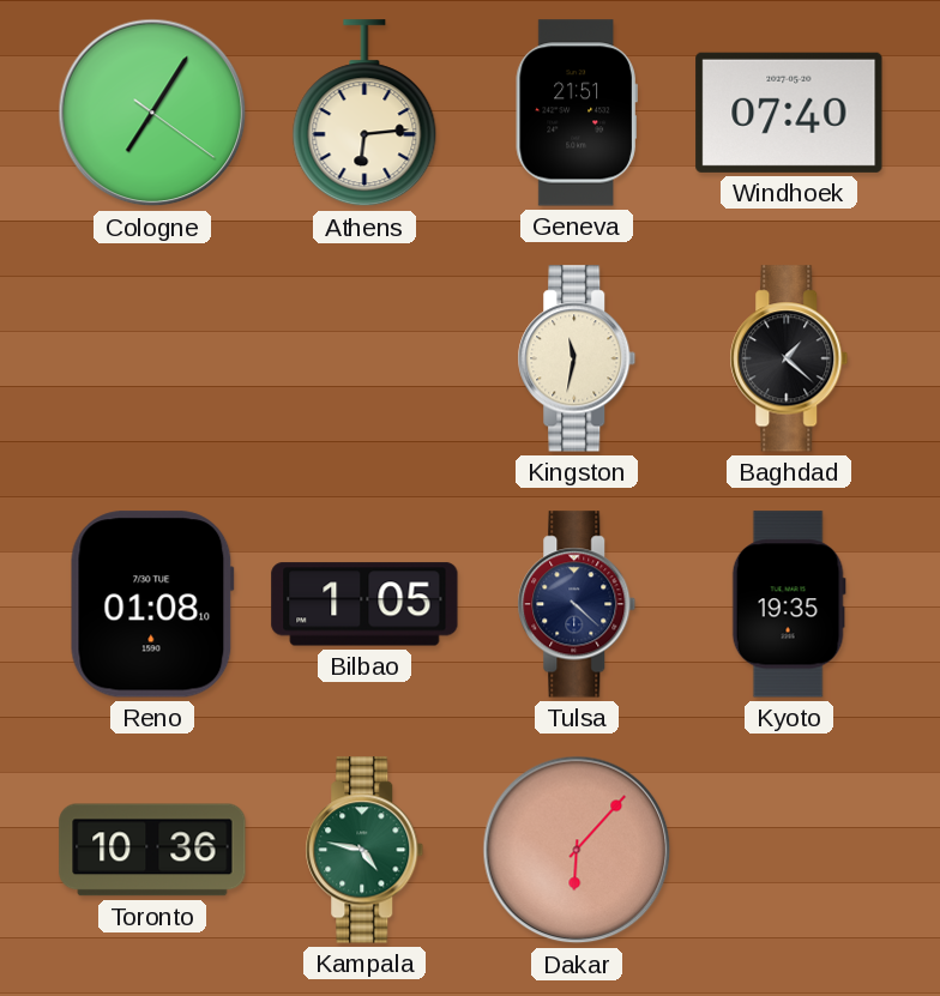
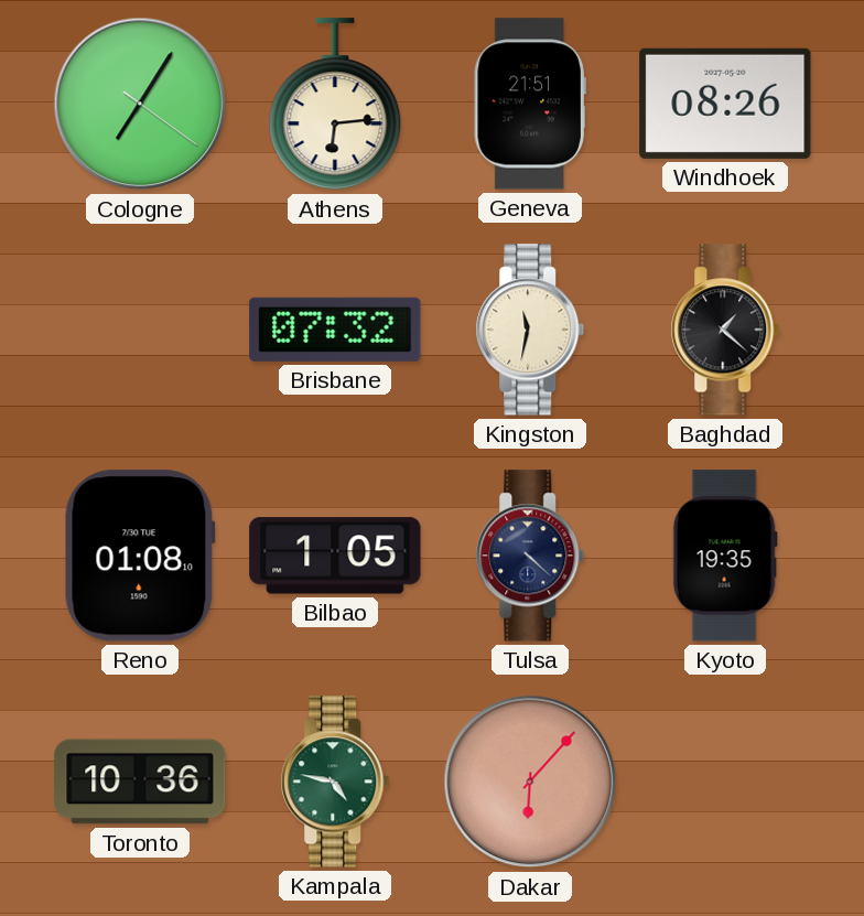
Windhoek: 07:40 -> 08:26 (725, 104)
Brisbane: none -> 07:32 (335, 330)
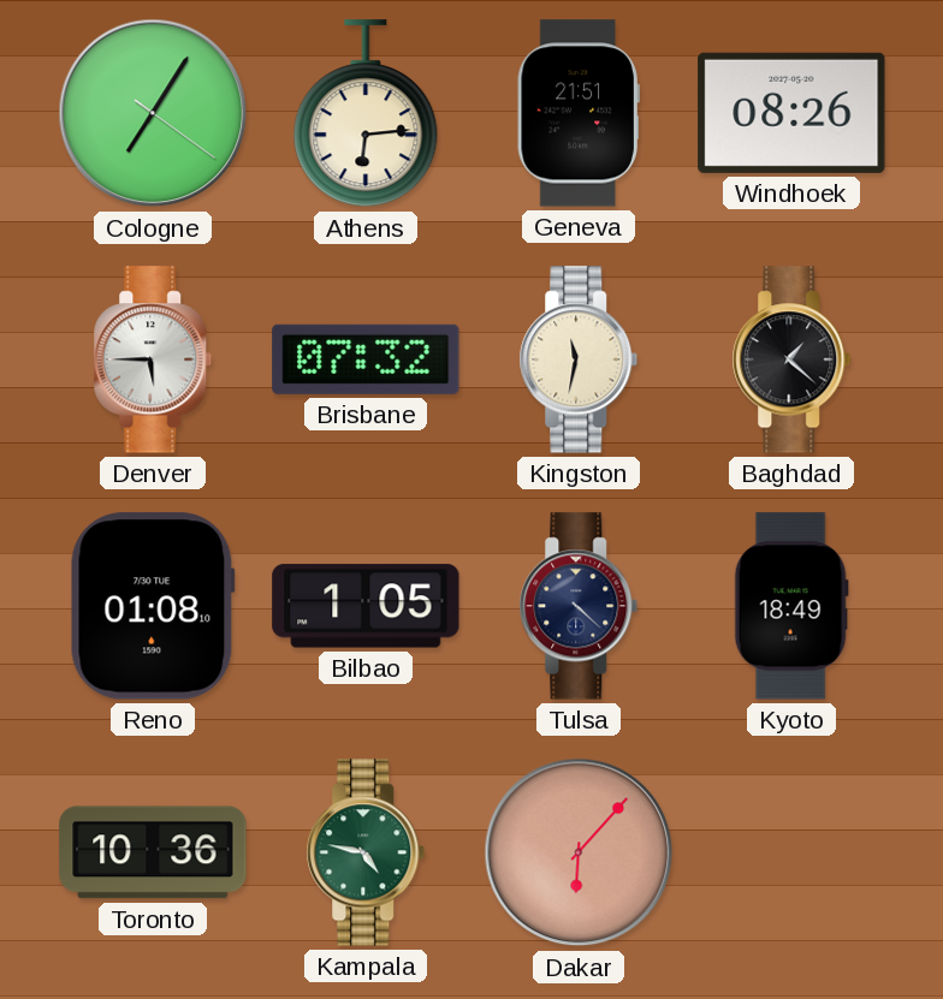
Denver: none -> 5:45 (153, 359)
Kyoto: 19:35 -> 18:49 (791, 606)
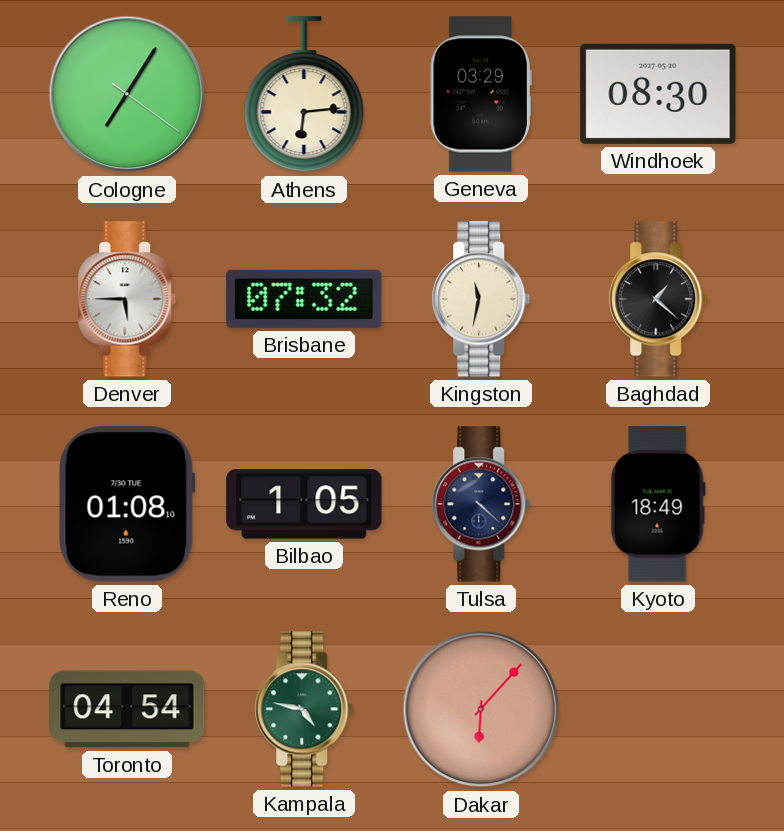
Geneva: 21:51 -> 03:29 (481, 94)
Windhoek: 08:26 -> 08:30 (658, 94)
Toronto: 10:36 -> 04:54 (127, 709)
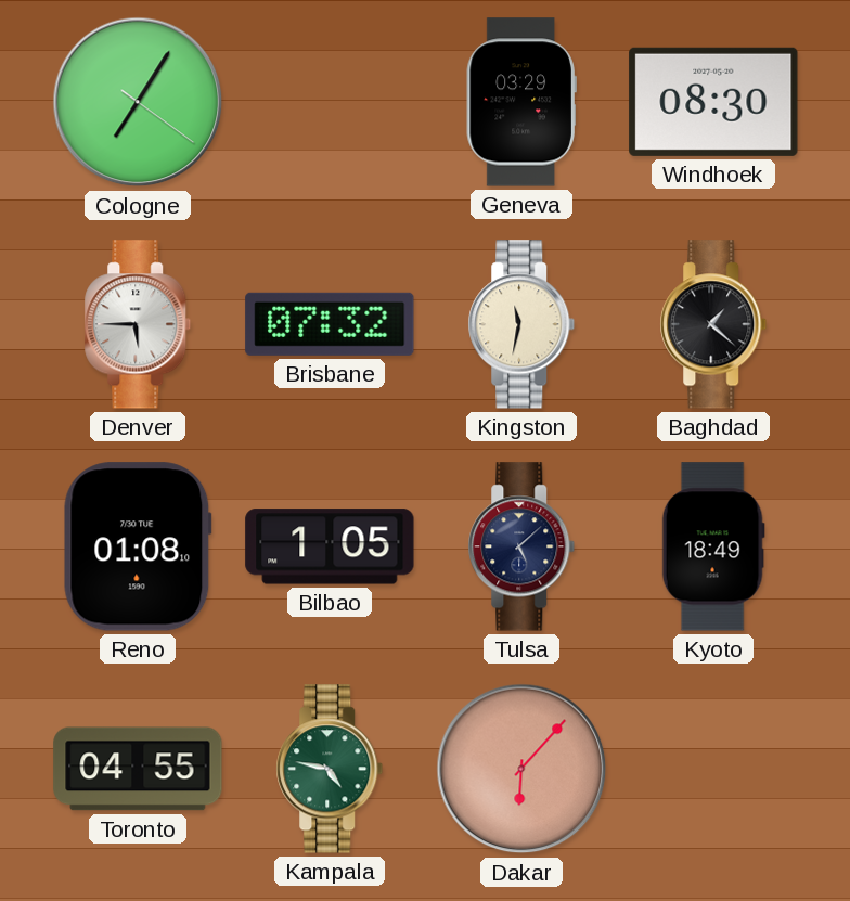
Athens: 6:14 -> none (304, 95)
Tulsa: 4:22 -> 5:08 (521, 546)
Toronto: 04:54 -> 04:55 (138, 769)
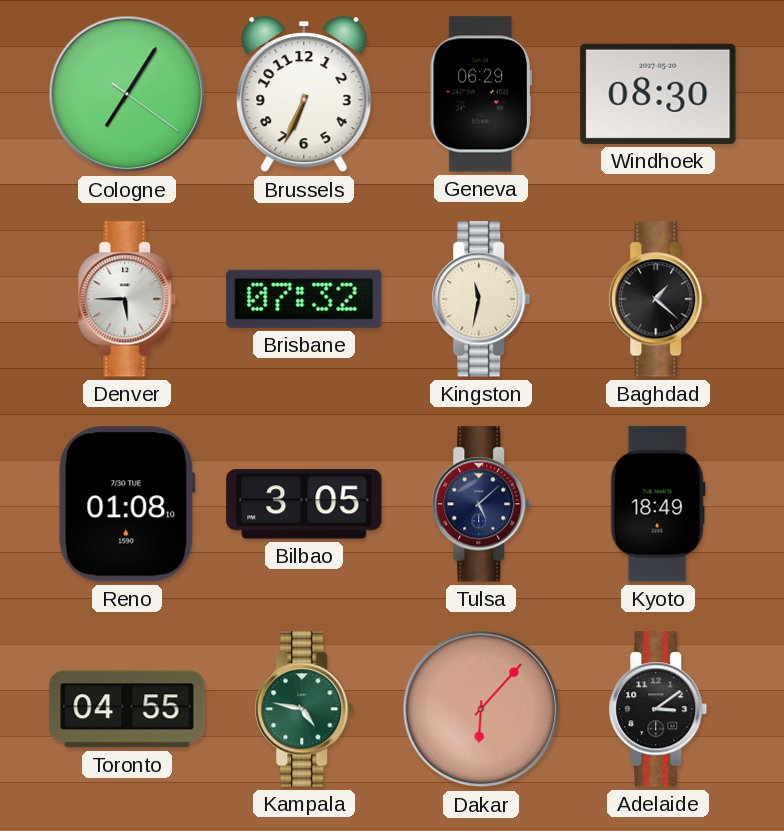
Brussels: none -> 6:34 (304, 95)
Geneva: 03:29 -> 06:29 (481, 94)
Bilbao: 1:05 -> 3:05 (304, 504)
Adelaide: none -> 3:09 (658, 709)
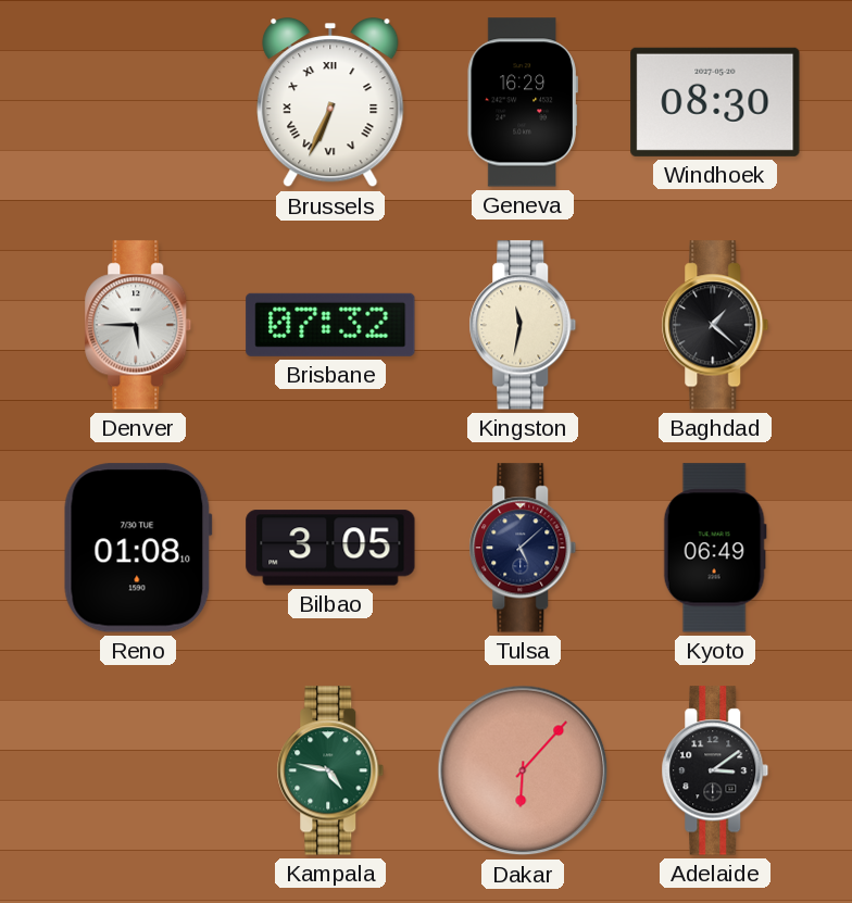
Cologne: 7:05 -> none (127, 94)
Brussels numerals: Arabic -> Roman (330, 103)
Geneva: 06:29 -> 16:29 (523, 102)
Kyoto: 18:49 -> 06:49 (715, 548)
Toronto: 04:55 -> none (127, 709)
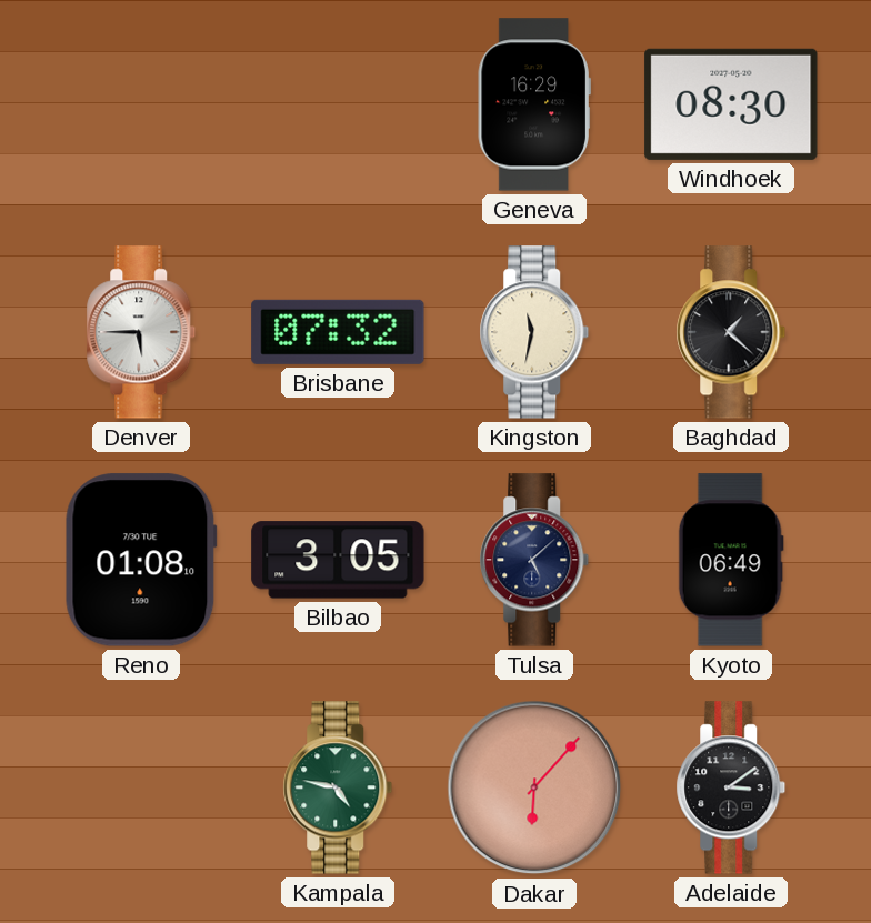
Brussels: 6:34 -> none (330, 103)
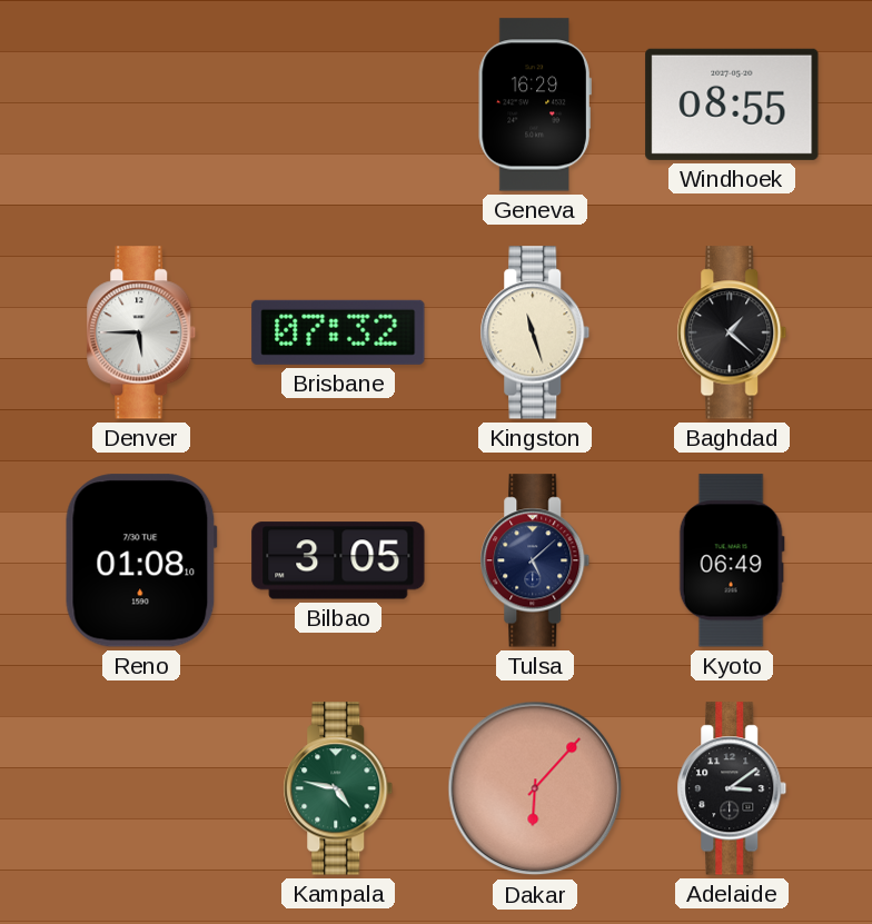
Windhoek: 08:30 -> 08:55 (732, 105)
Kingston: 11:32 -> 11:27 (535, 332)
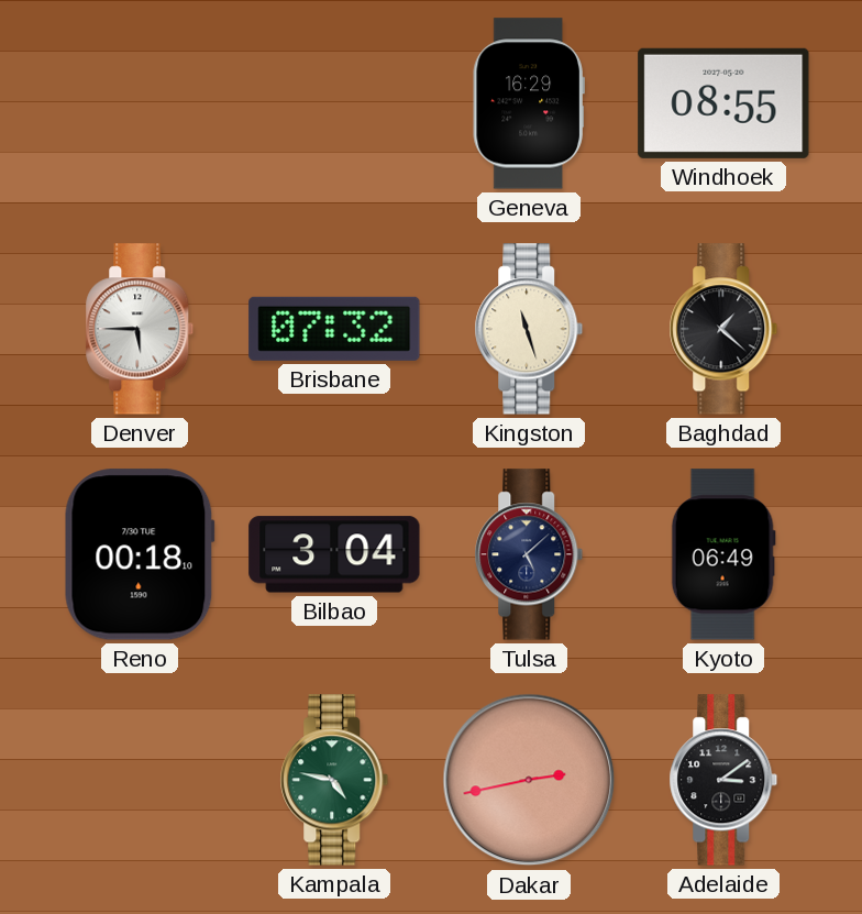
Reno: 01:08 -> 00:18 (140, 554)
Bilbao: 3:05 -> 3:04 (334, 554)
Dakar: 6:07 -> 2:43 (529, 780)
